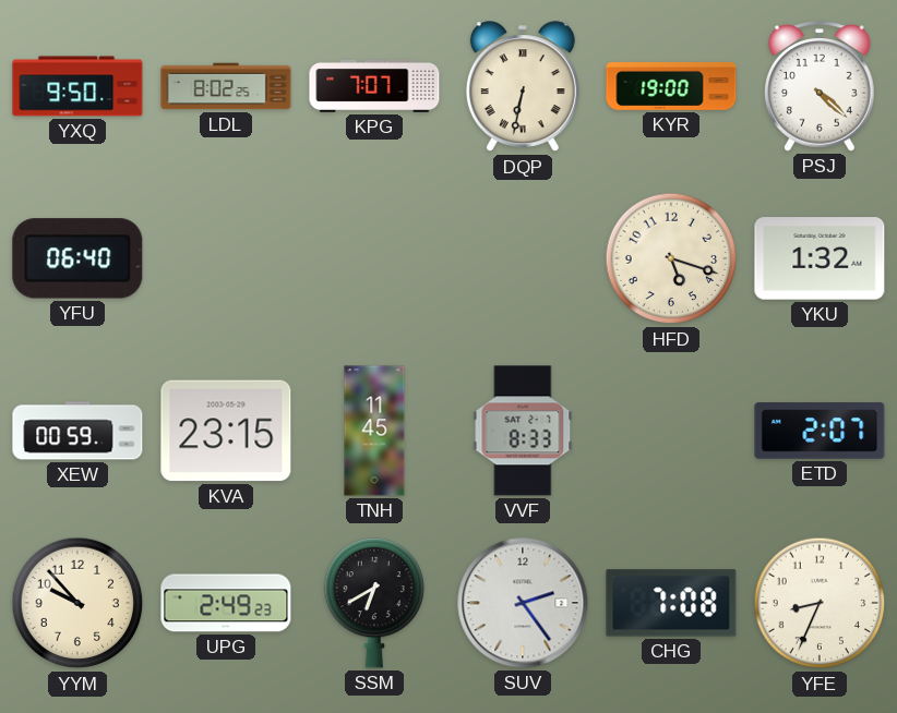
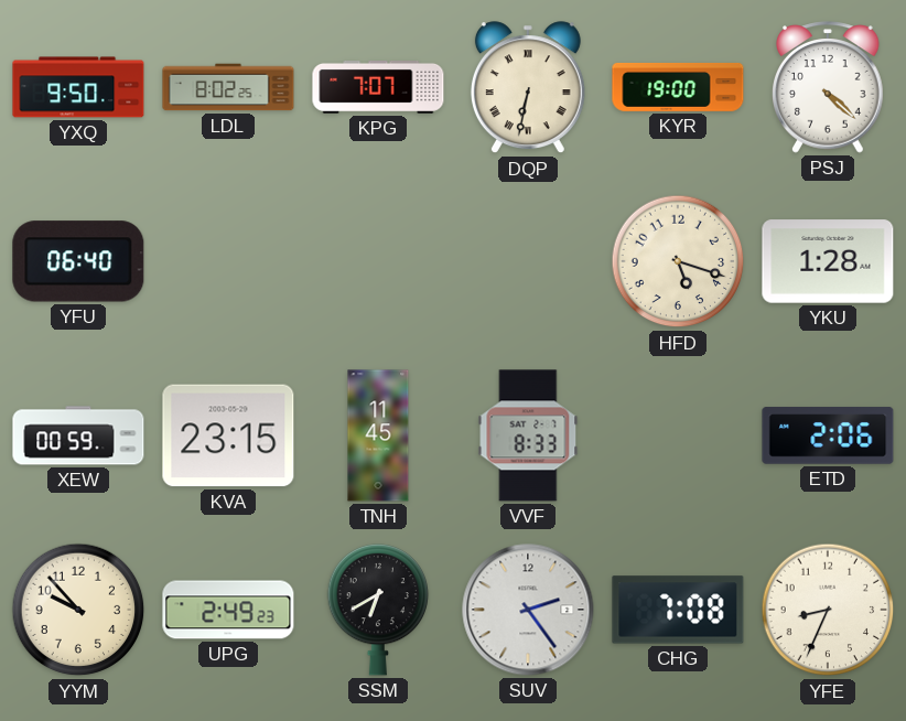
YKU: 1:32 -> 1:28 (828, 261)
ETD: 2:07 -> 2:06 (828, 435)
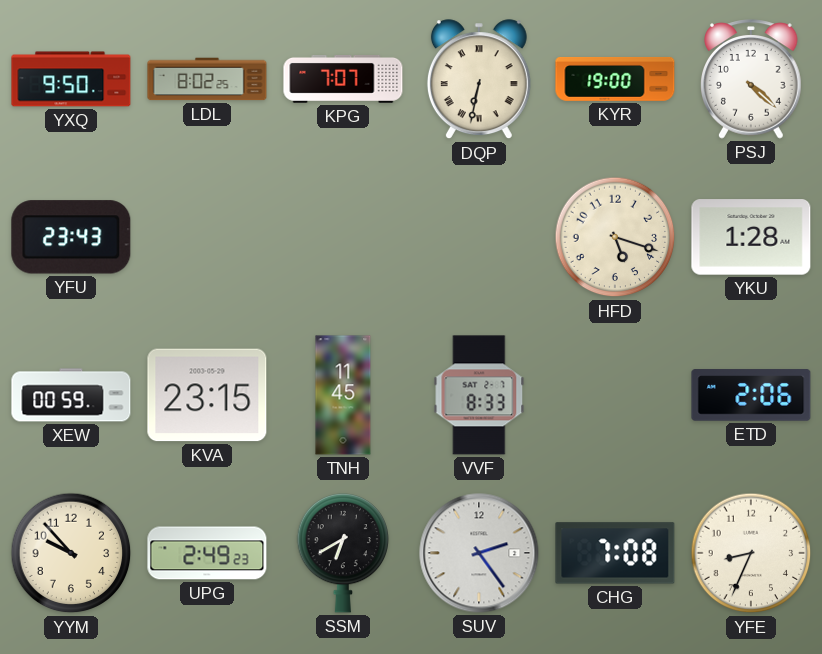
YFU: 06:40 -> 23:43 (71, 237)
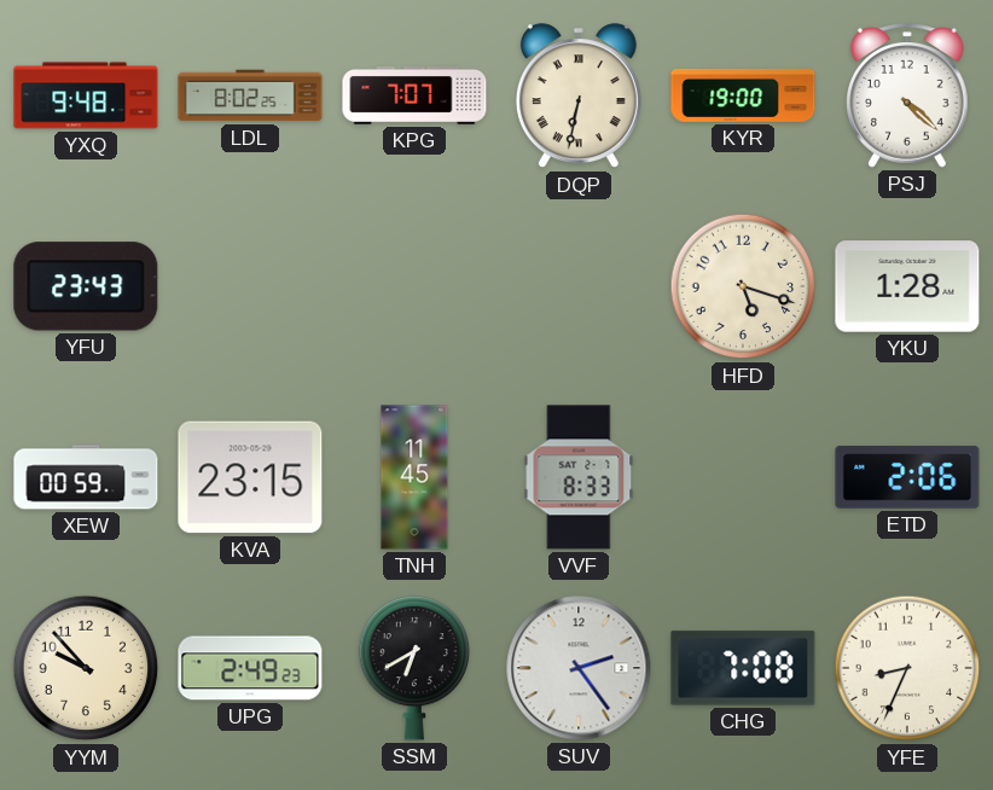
YXQ: 9:50 -> 9:48 (86, 95)
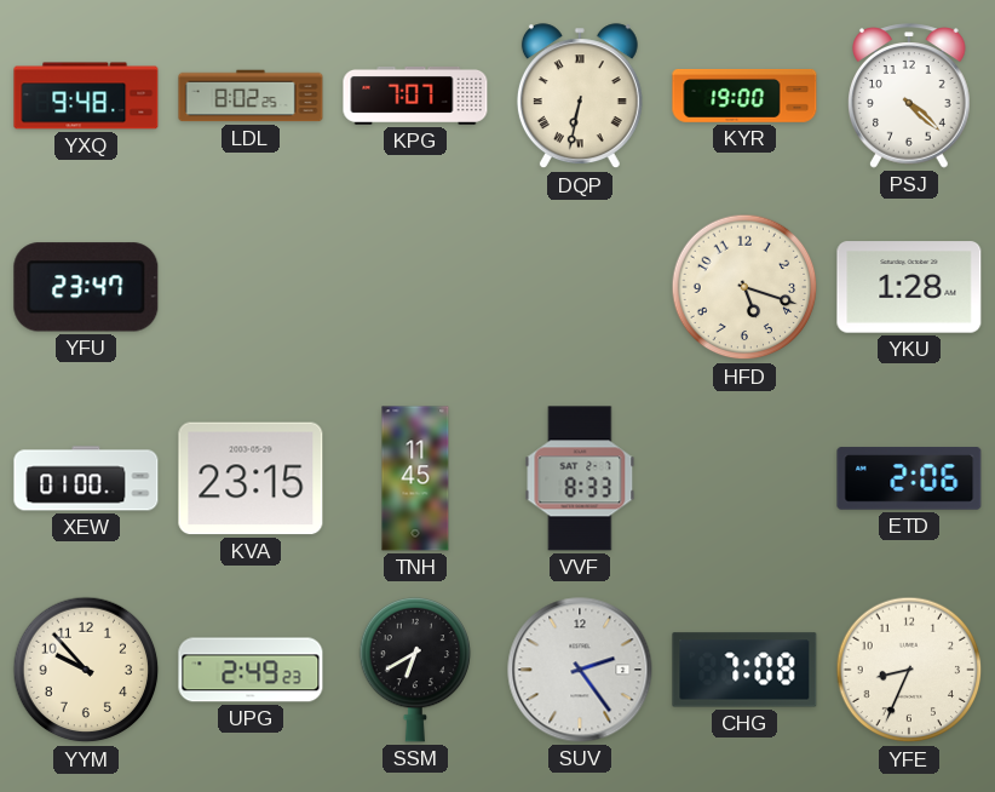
YFU: 23:43 -> 23:47 (86, 287)
XEW: 00:59 -> 01:00 (86, 478)
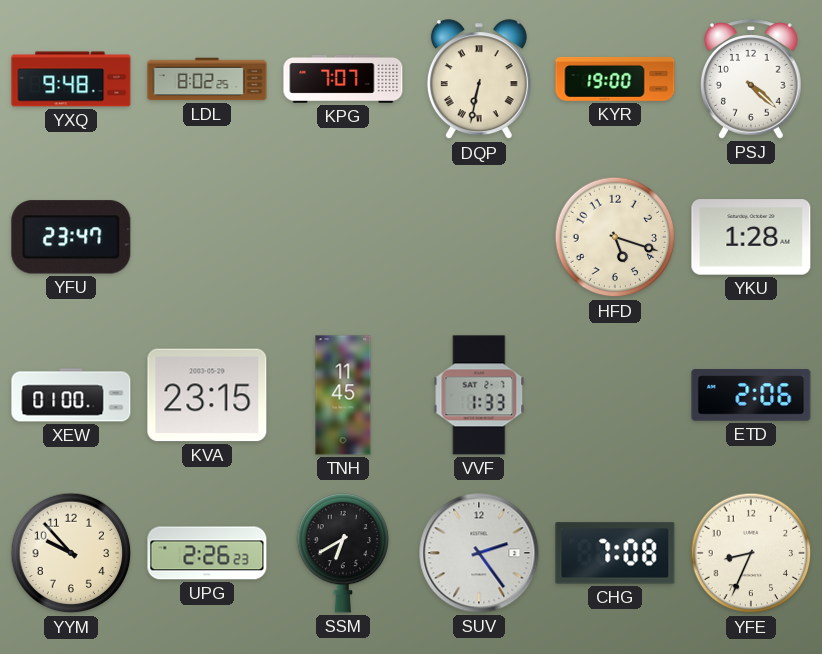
VVF: 8:33 -> 1:33 (479, 395)
UPG: 2:49 -> 2:26 (207, 553)
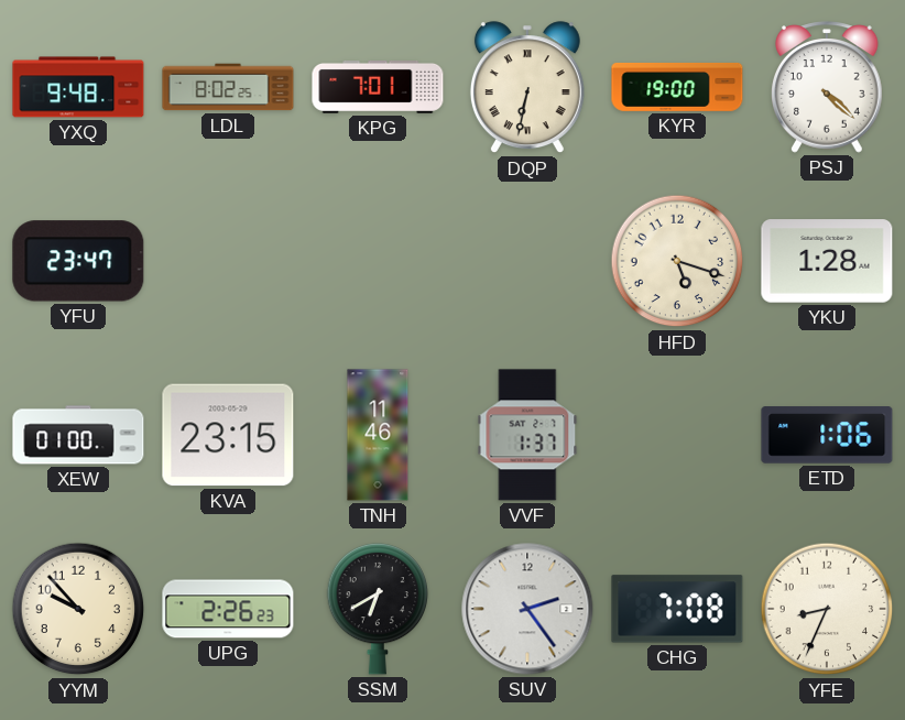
KPG: 7:07 -> 7:01 (378, 88)
TNH: 11:45 -> 11:46 (378, 435)
VVF: 1:33 -> 1:37 (527, 435)
ETD: 2:06 -> 1:06 (827, 435)
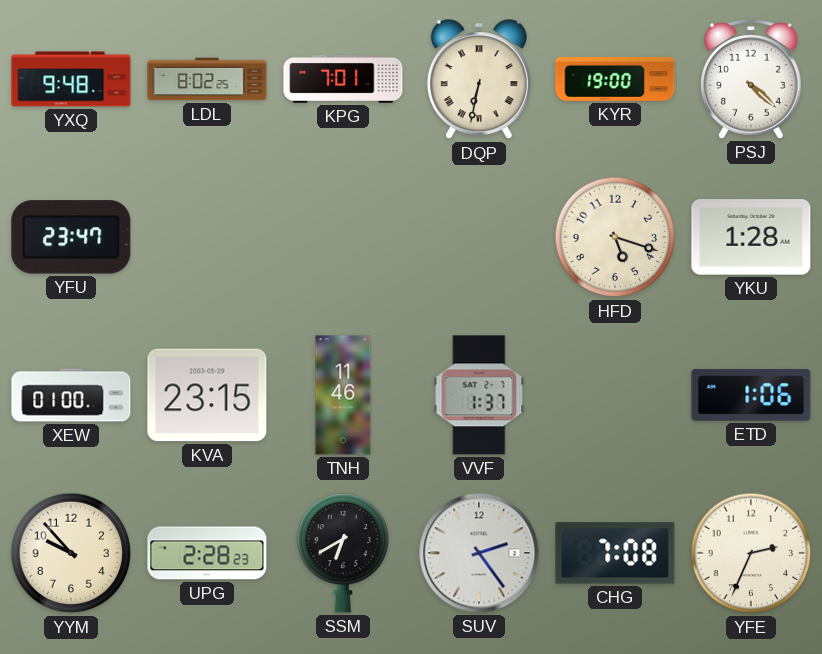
UPG: 2:26 -> 2:28 (207, 553)
YFE: 8:34 -> 2:34 (751, 553)
